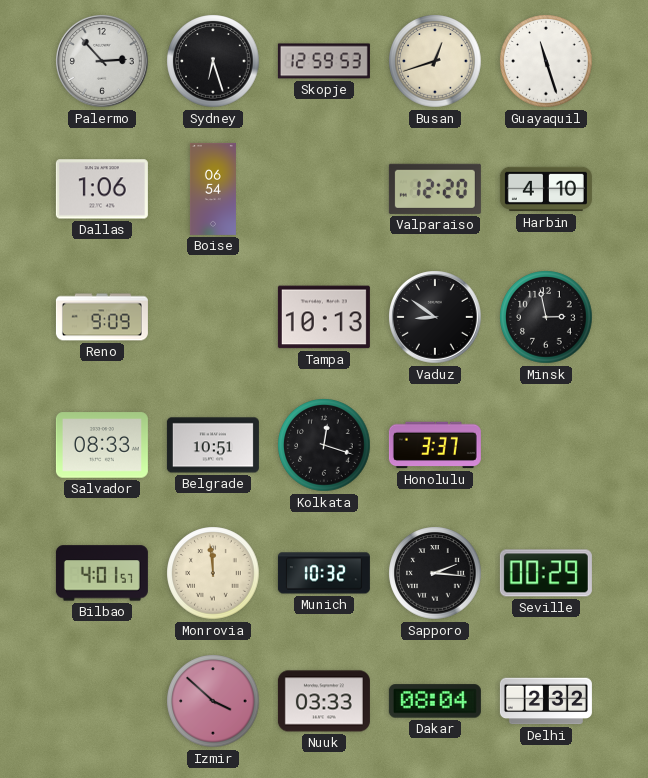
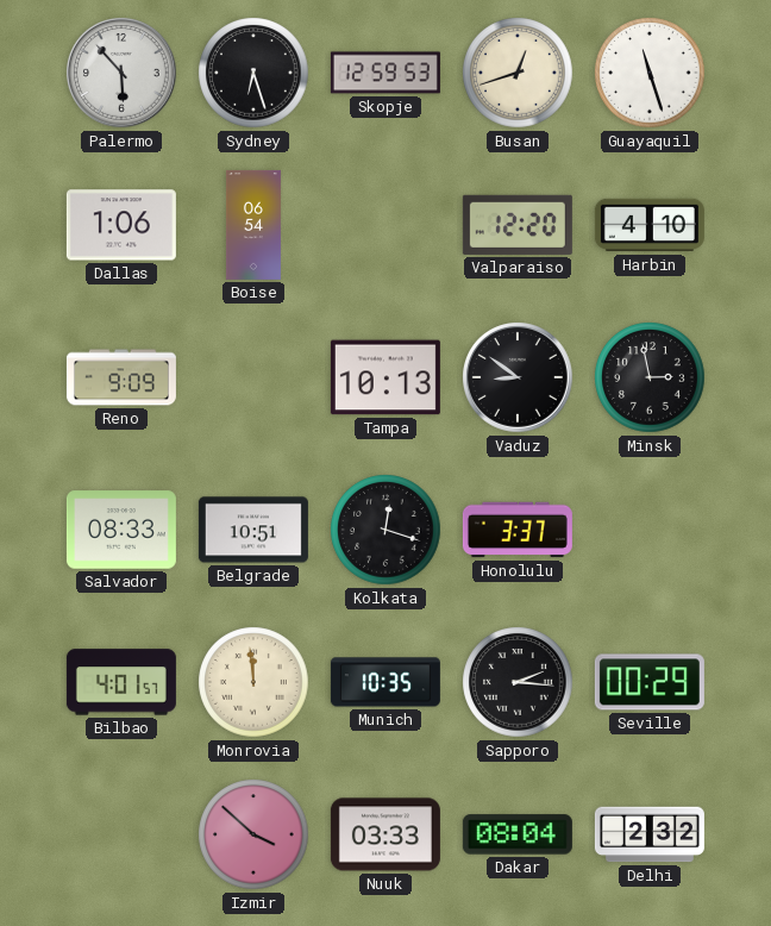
Palermo: 2:53 -> 5:53 (123, 74)
Munich: 10:32 -> 10:35 (385, 682)
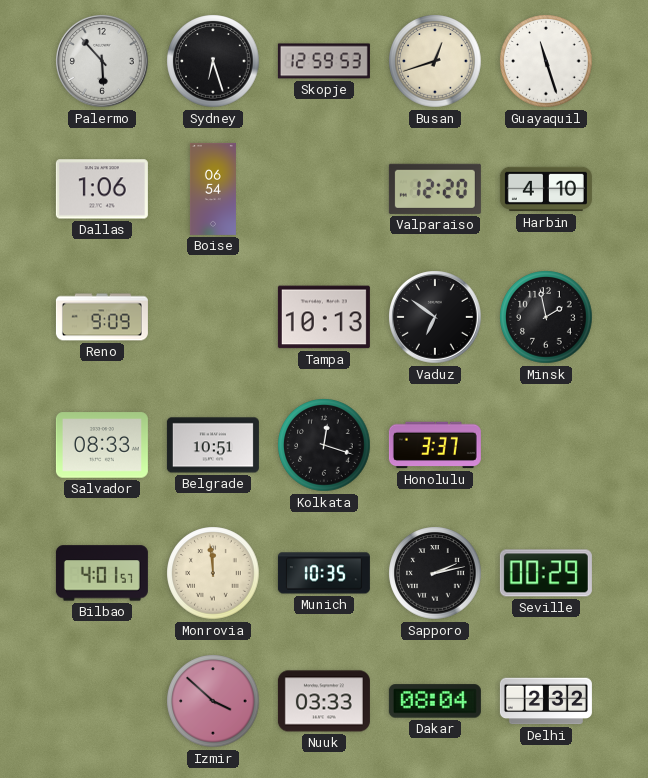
Vaduz: 8:51 -> 6:51 (436, 318)
Minsk: 2:58 -> 1:58 (546, 317)
Sapporo: 2:16 -> 2:13 (435, 573)
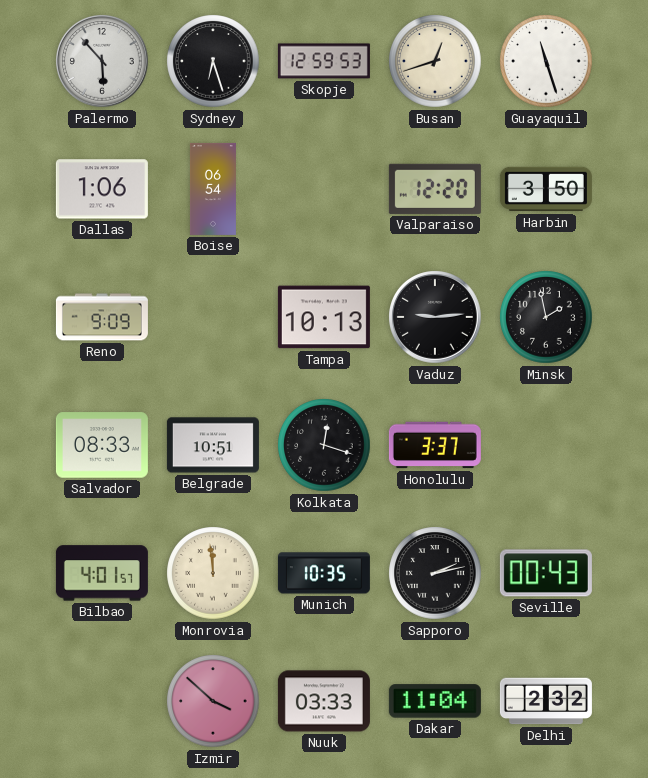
Harbin: 4:10 -> 3:50 (546, 189)
Vaduz: 6:51 -> 9:14 (436, 318)
Seville: 00:29 -> 00:43 (546, 573)
Dakar: 08:04 -> 11:04 (435, 701)
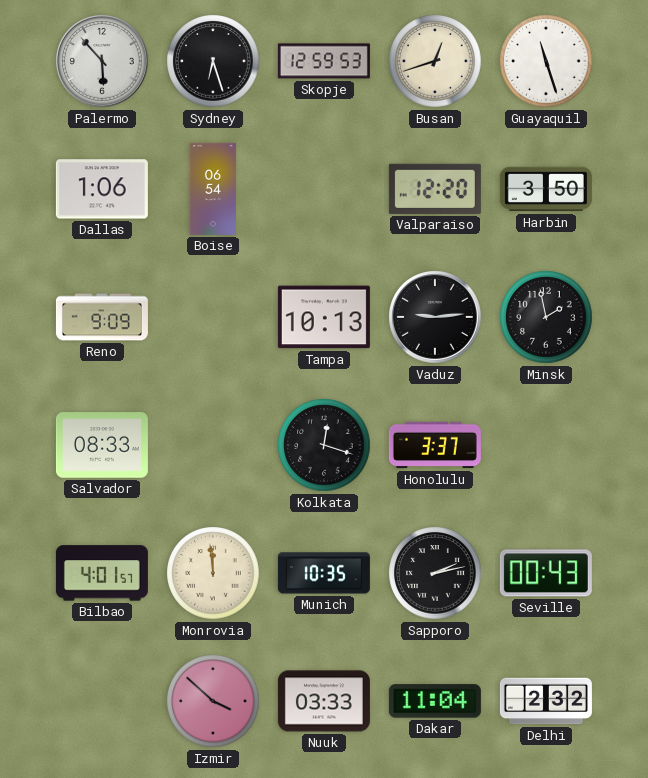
Belgrade: 10:51 -> none (213, 445)
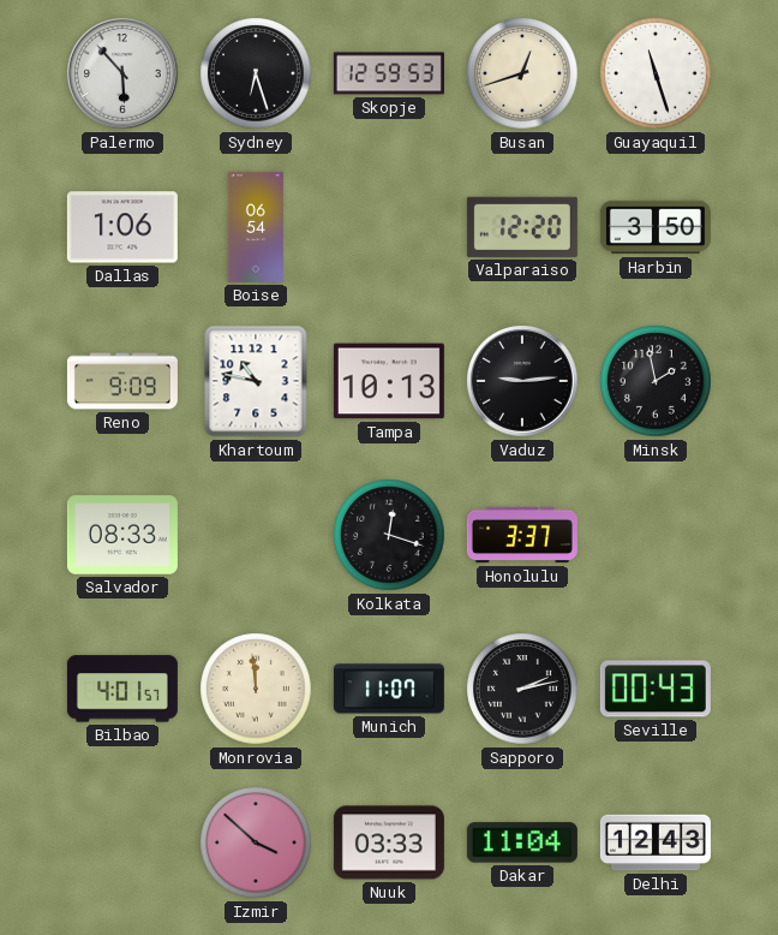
Khartoum: none -> 10:47 (256, 381)
Munich: 10:35 -> 11:07 (389, 689)
Delhi: 2:32 -> 12:43 (656, 842)
